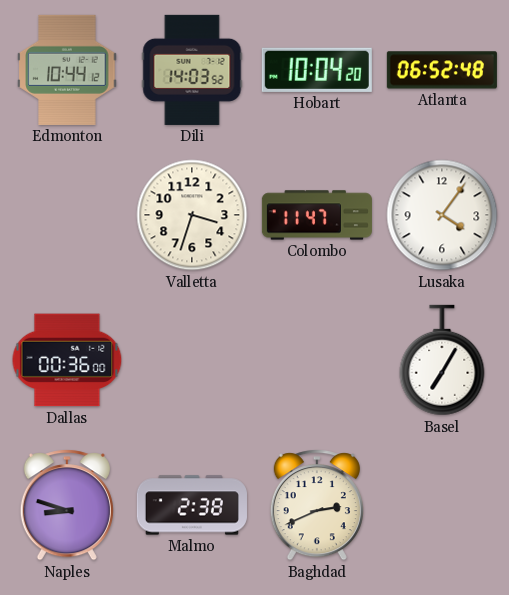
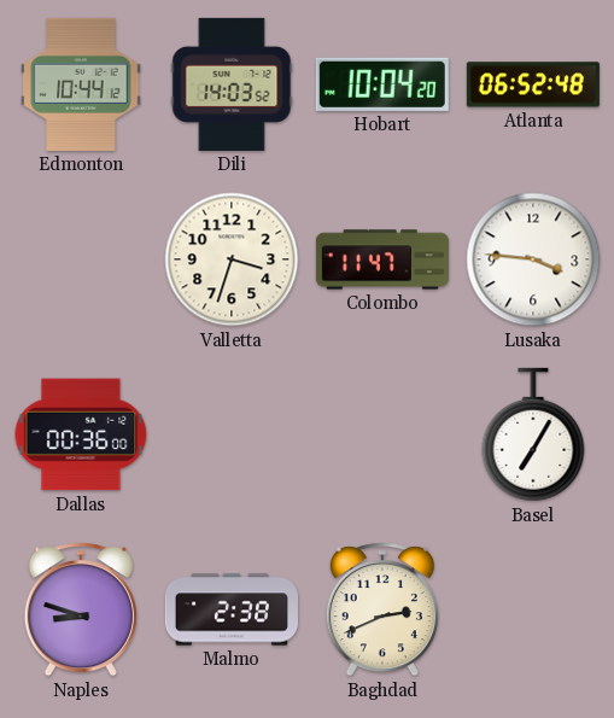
Lusaka: 4:06 -> 3:46 (533, 259)
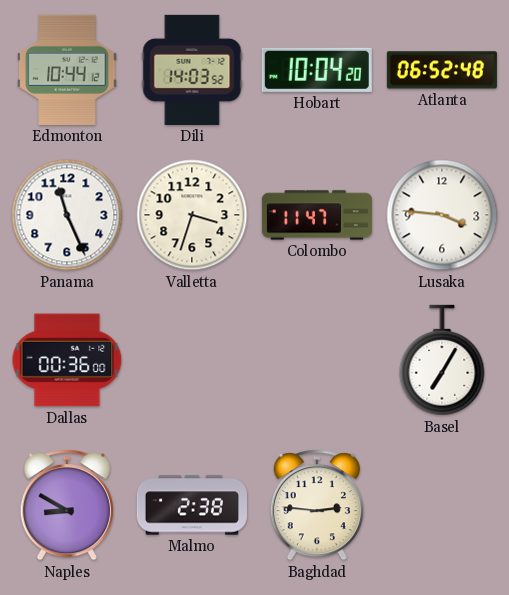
Panama: none -> 11:26 (67, 215)
Naples: 8:48 -> 8:50 (67, 505)
Baghdad: 2:41 -> 2:46 (317, 505)
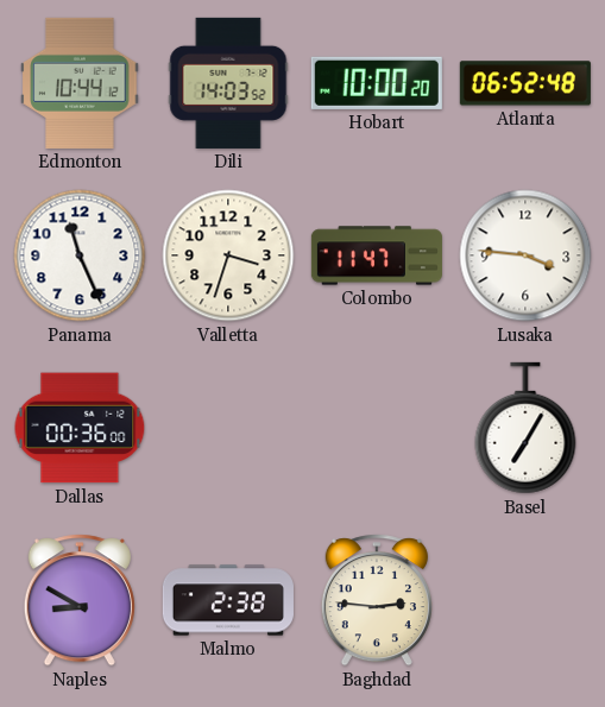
Hobart: 10:04 -> 10:00 (377, 83)
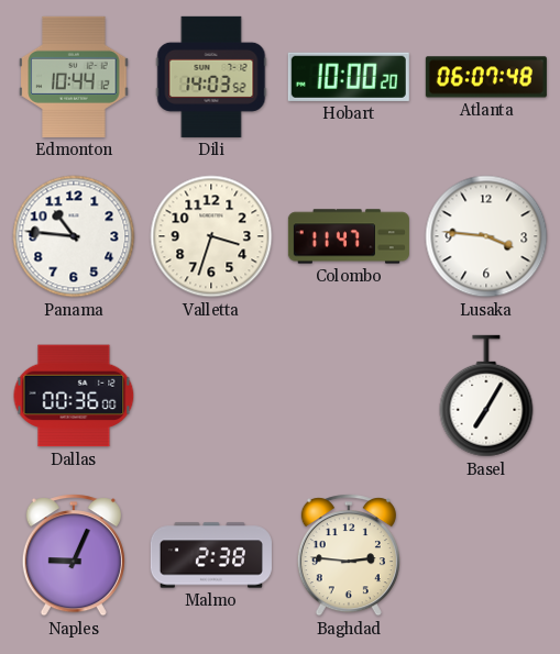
Atlanta: 06:52 -> 06:07 (486, 77)
Panama: 11:26 -> 10:46 (74, 236)
Naples: 8:50 -> 9:04 (74, 555)
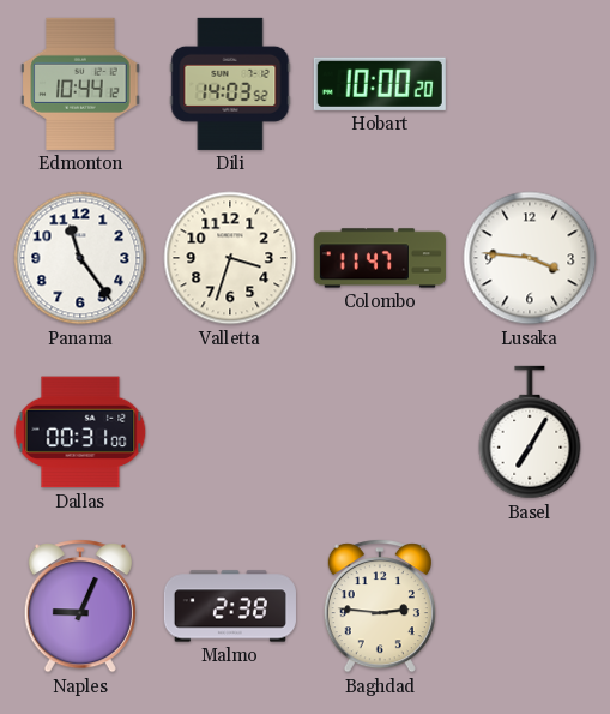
Atlanta: 06:07 -> none (486, 77)
Panama: 10:46 -> 11:24 (80, 258)
Dallas: 00:36 -> 00:31 (80, 432)
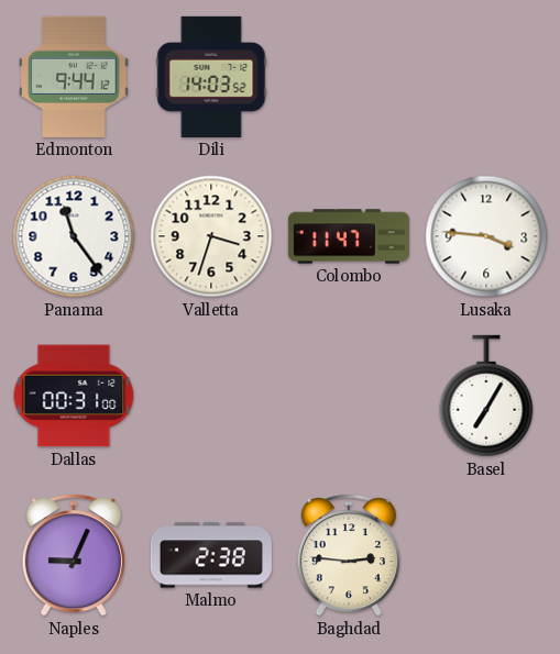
Edmonton: 10:44 -> 9:44 (74, 77)
Hobart: 10:00 -> none (380, 84)
